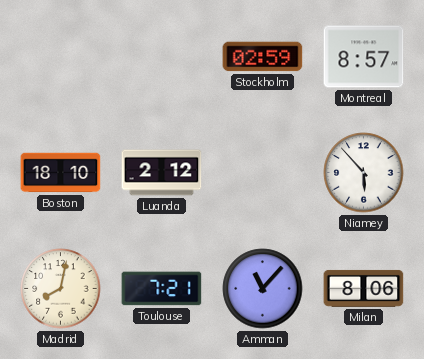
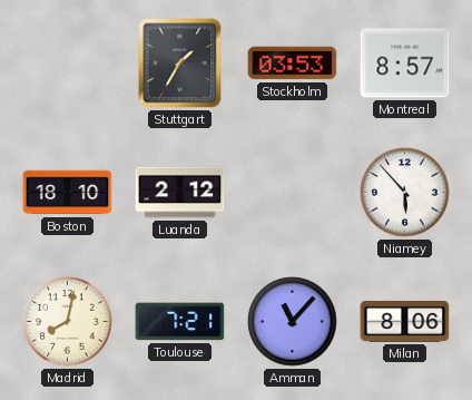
Stuttgart: none -> 1:35 (180, 64)
Stockholm: 02:59 -> 03:53 (293, 64)
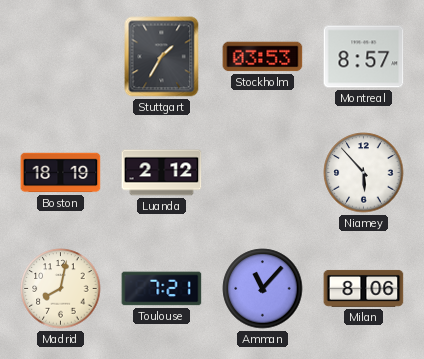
Boston: 18:10 -> 18:19 (61, 173)
